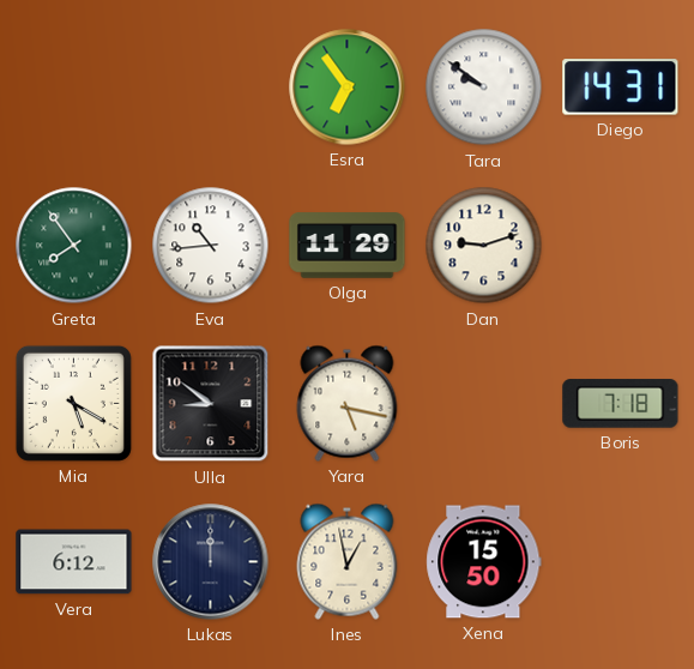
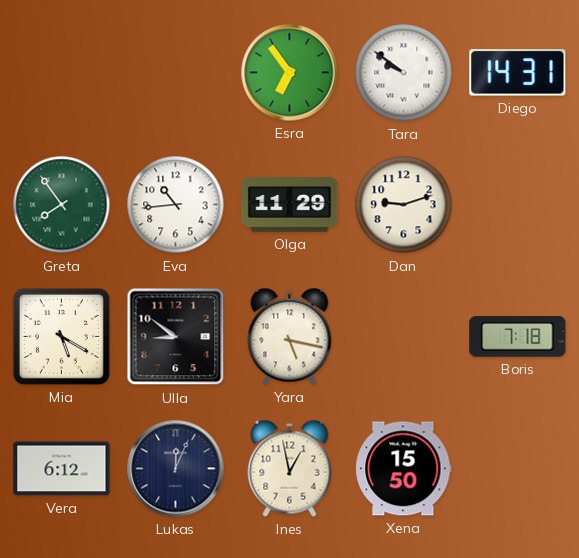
Lukas: 12:00 -> 12:04 (176, 469)
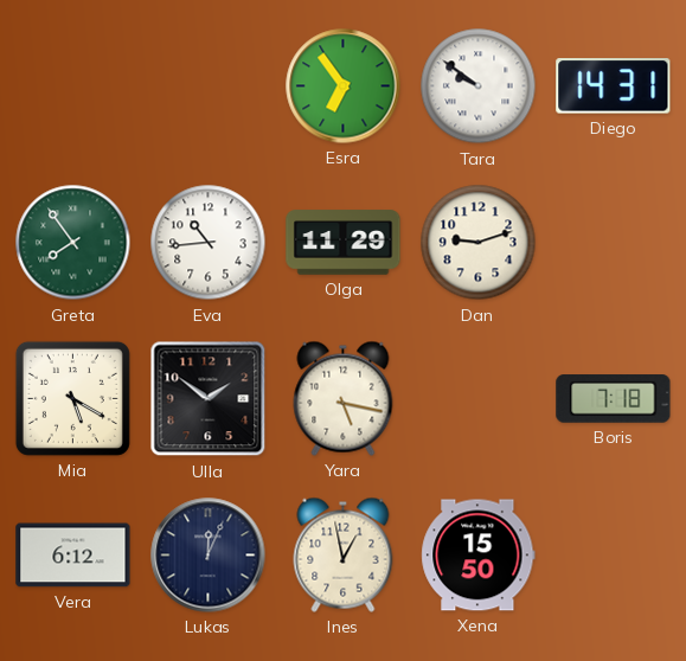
Ulla: 8:51 -> 1:51 (209, 399)
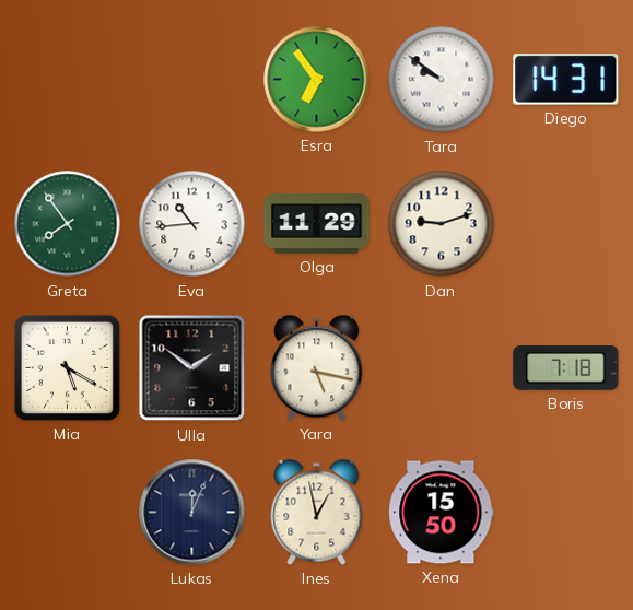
Vera: 6:12 -> none (73, 556)
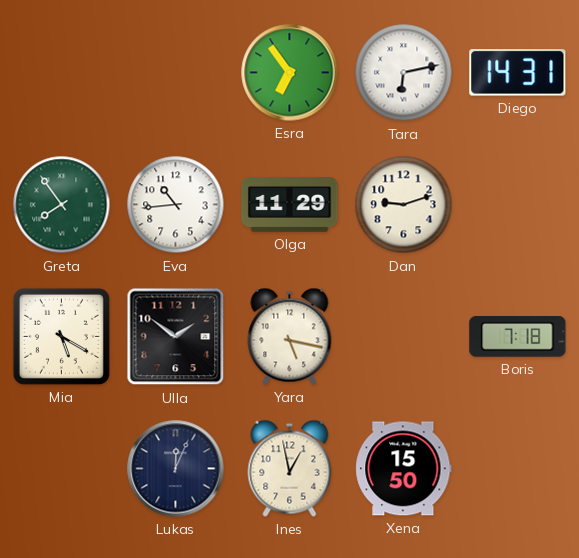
Tara: 9:51 -> 6:13 (404, 73)
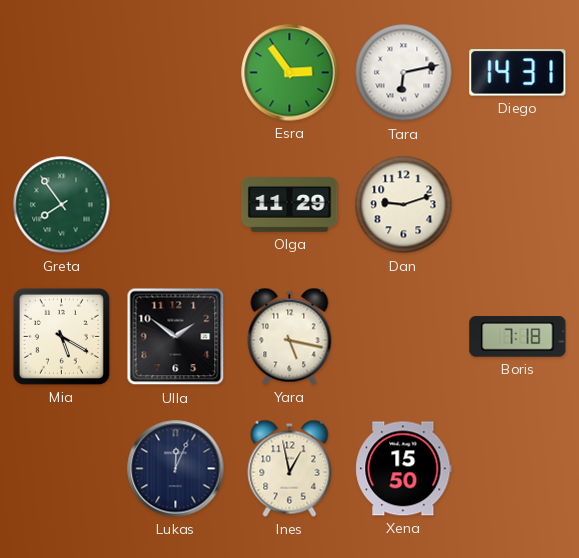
Esra: 6:54 -> 2:54 (290, 73)
Eva: 10:44 -> none (176, 205)
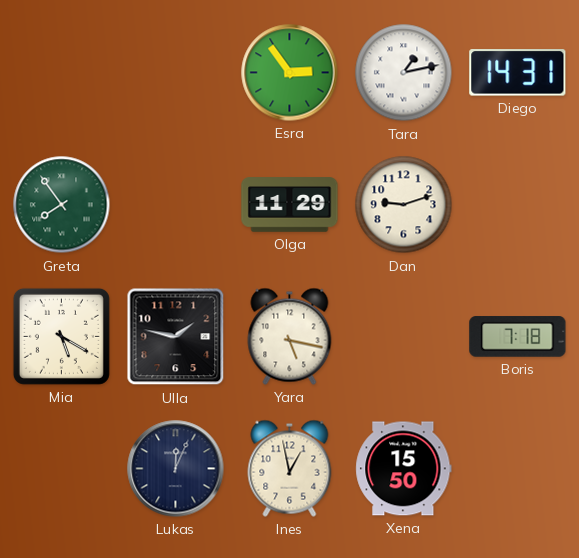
Tara: 6:13 -> 1:13 (404, 73)
Ulla: 1:51 -> 1:47 (176, 337)
